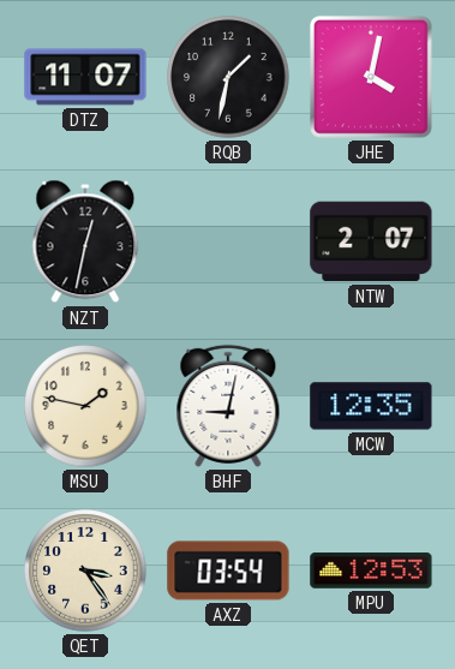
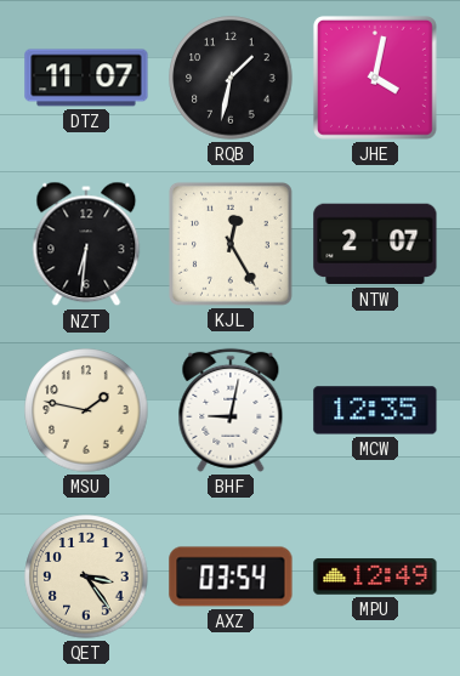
NZT: 12:32 -> 6:31 (86, 244)
KJL: none -> 12:25 (231, 244)
MPU: 12:53 -> 12:49 (375, 576)
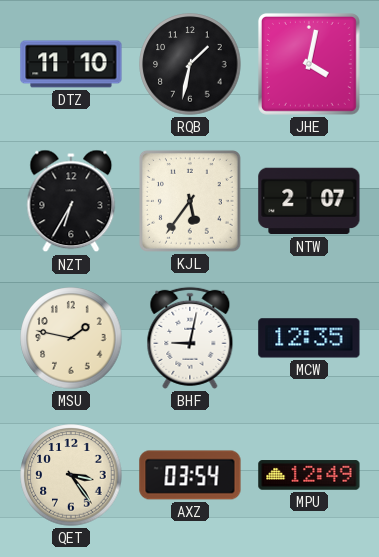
DTZ: 11:07 -> 11:10 (71, 64)
NZT: 6:31 -> 6:35 (71, 201)
KJL: 12:25 -> 5:36 (190, 201)
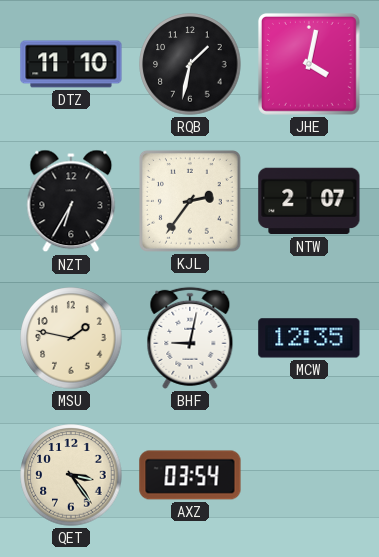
KJL: 5:36 -> 2:36 (190, 201)
MPU: 12:49 -> none (309, 475)
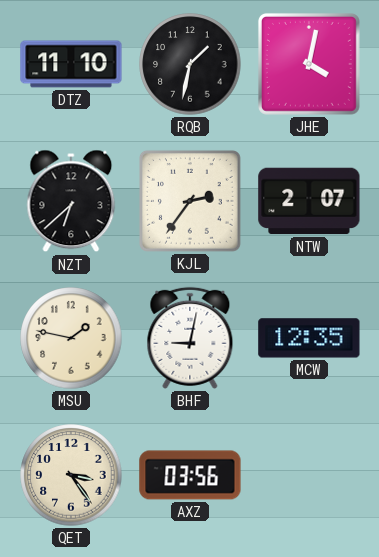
NZT: 6:35 -> 6:38 (71, 201)
AXZ: 03:54 -> 03:56 (190, 475)
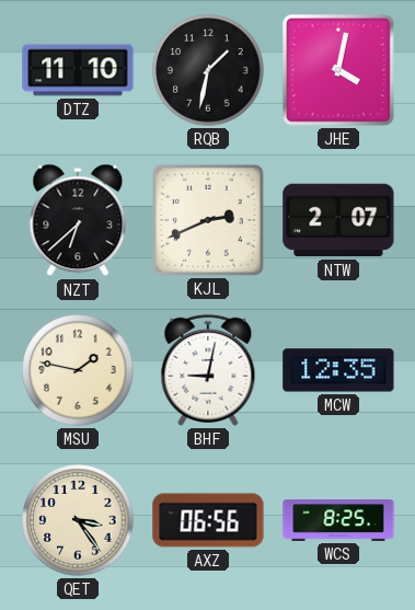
KJL: 2:36 -> 2:41 (208, 220)
AXZ: 03:56 -> 06:56 (208, 520)
WCS: none -> 8:25 (338, 520)
